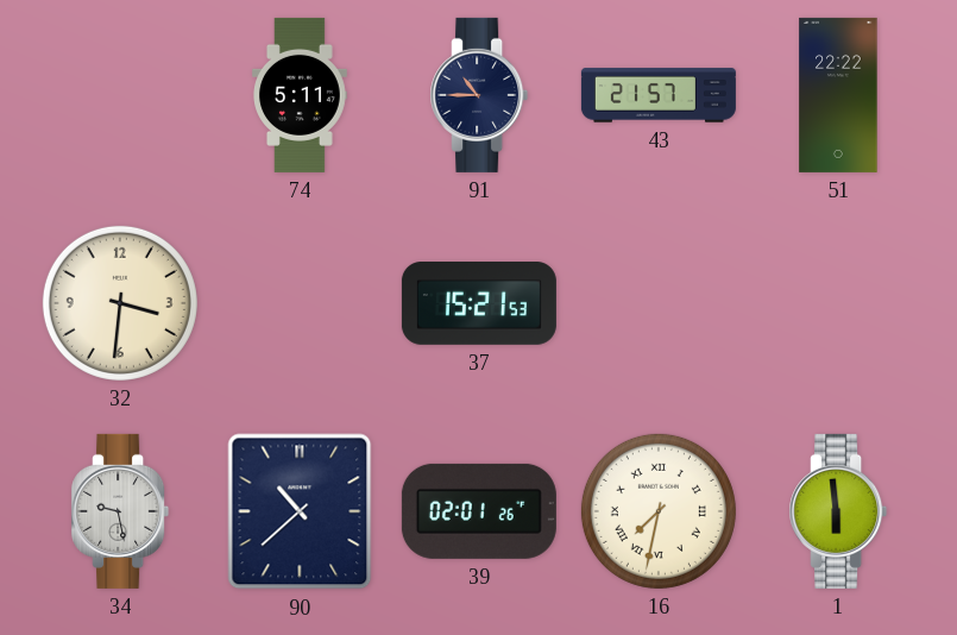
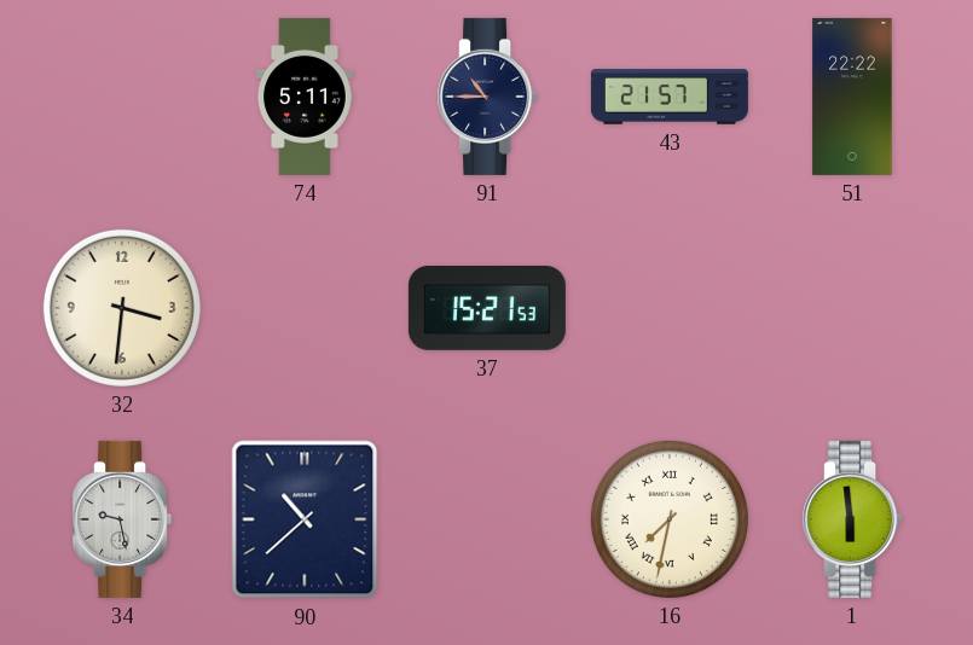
39: 02:01 -> none (479, 511)
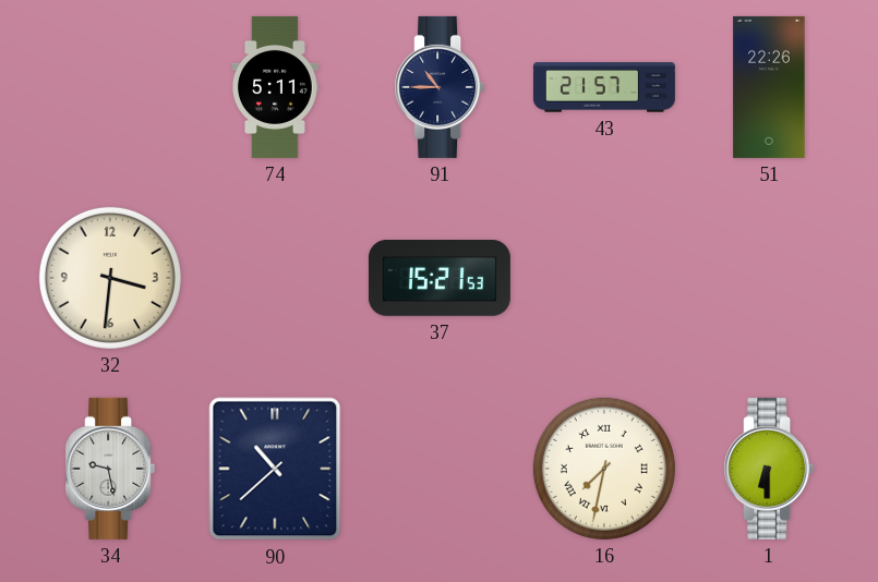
51: 22:22 -> 22:26 (769, 87)
1: 5:59 -> 6:30 (769, 469)
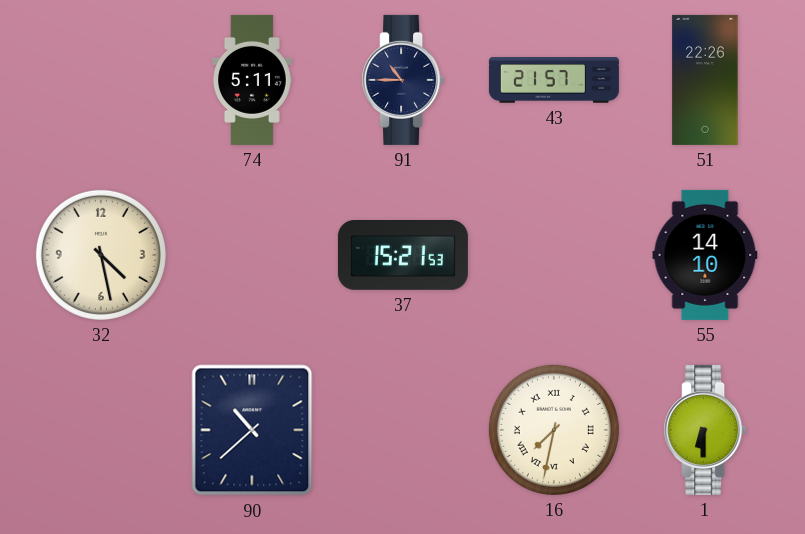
32: 3:31 -> 4:28 (101, 255)
55: none -> 14:10 (705, 255)
34: 9:28 -> none (110, 469)
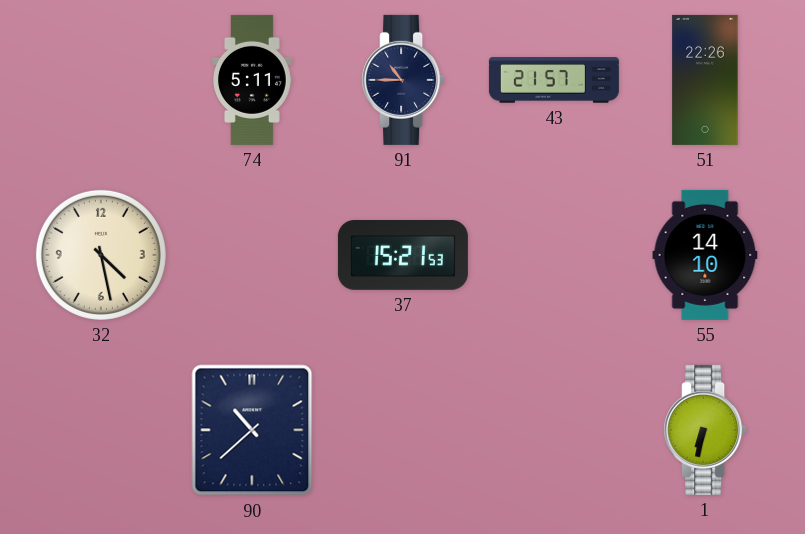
16: 7:32 -> none (554, 430)
1: 6:30 -> 6:32 (705, 430)
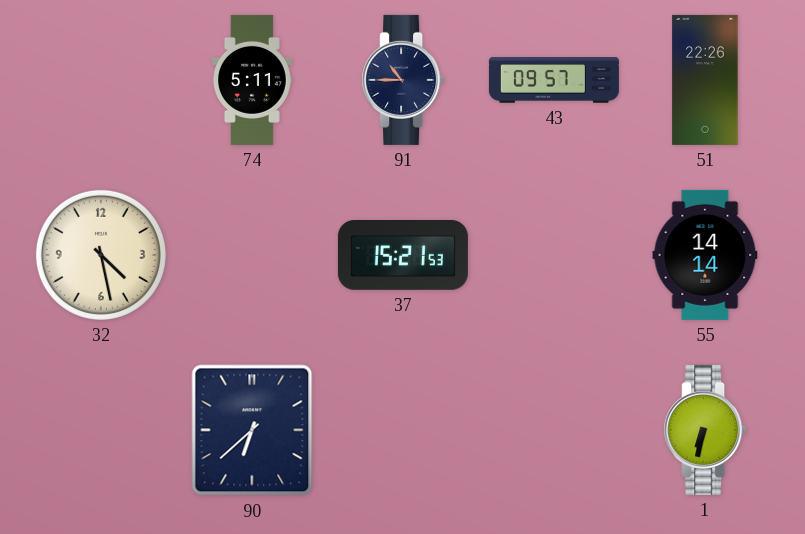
43: 21:57 -> 09:57 (554, 80)
55: 14:10 -> 14:14 (705, 255)
90: 10:38 -> 6:38 (252, 430)
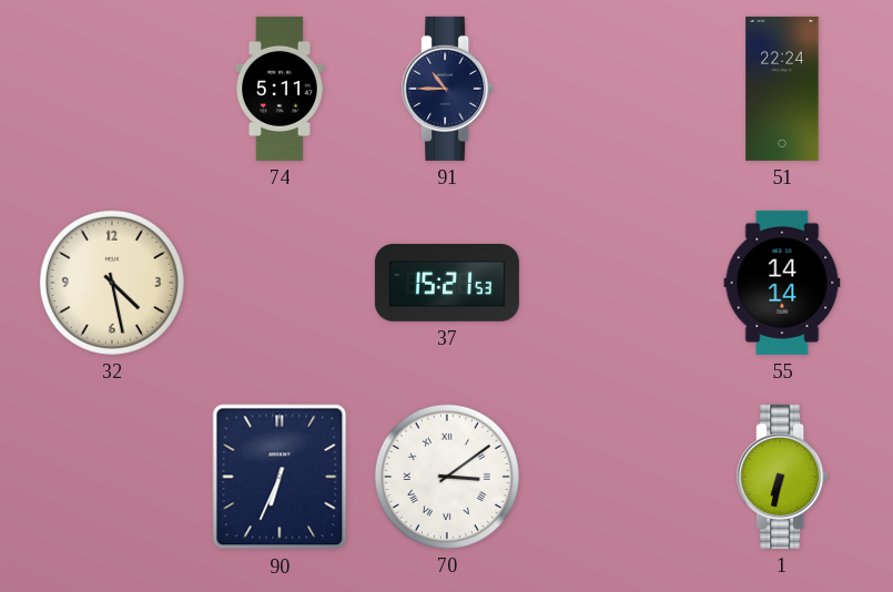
43: 09:57 -> none (554, 80)
51: 22:26 -> 22:24 (782, 89)
90: 6:38 -> 6:34 (280, 477)
70: none -> 3:09 (447, 477)
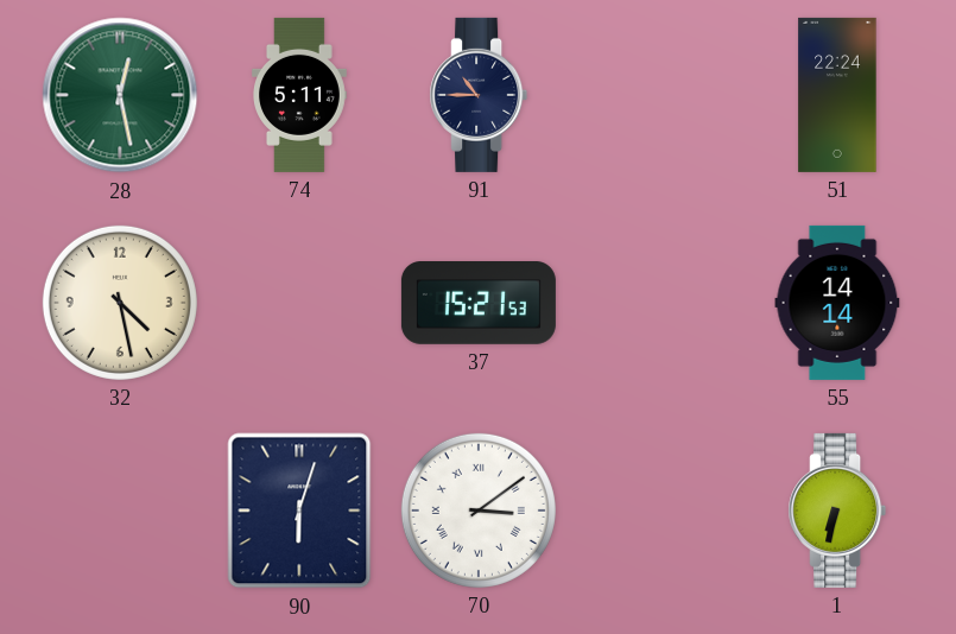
28: none -> 12:28 (120, 95)
90: 6:34 -> 6:03 (299, 511)
